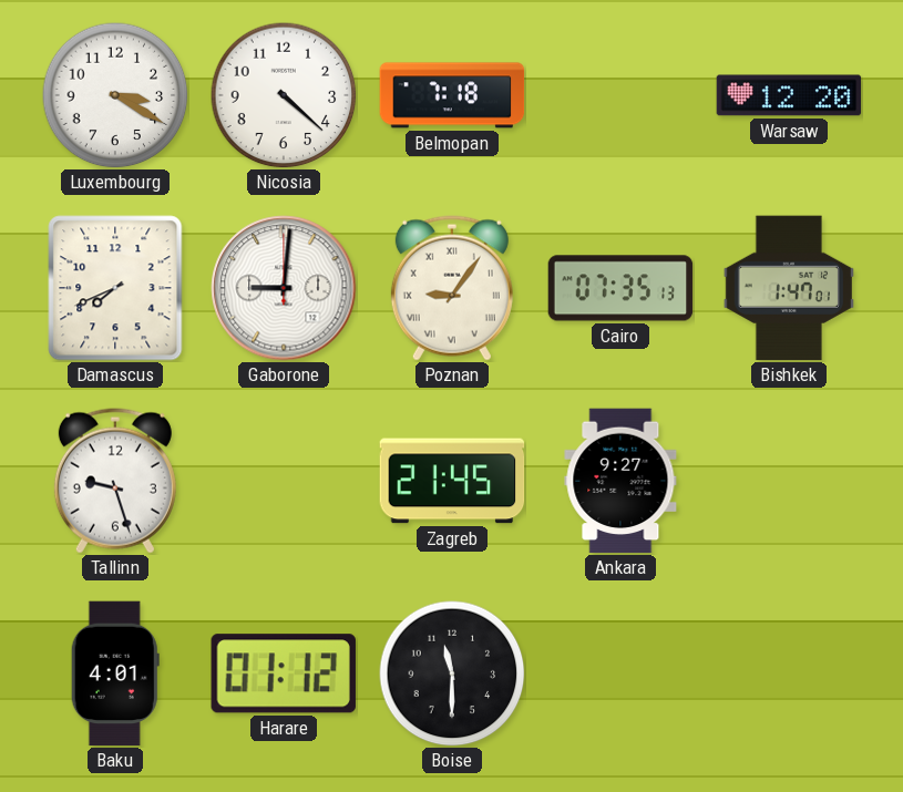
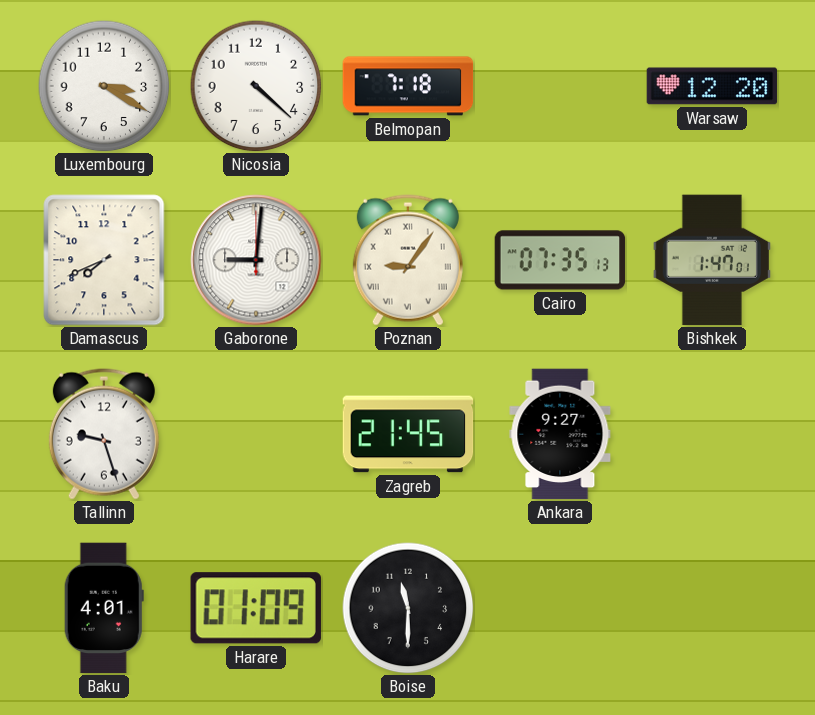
Harare: 01:12 -> 01:09 (256, 608)
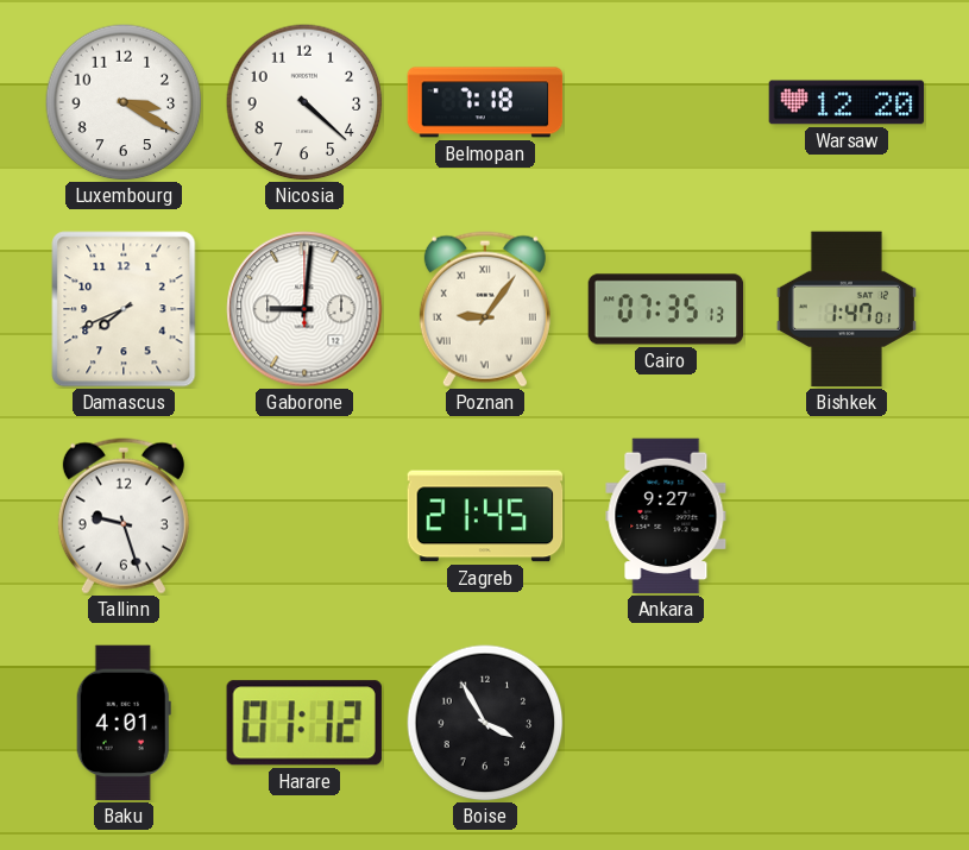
Harare: 01:09 -> 01:12 (304, 723)
Boise: 11:30 -> 3:55 (485, 723)
